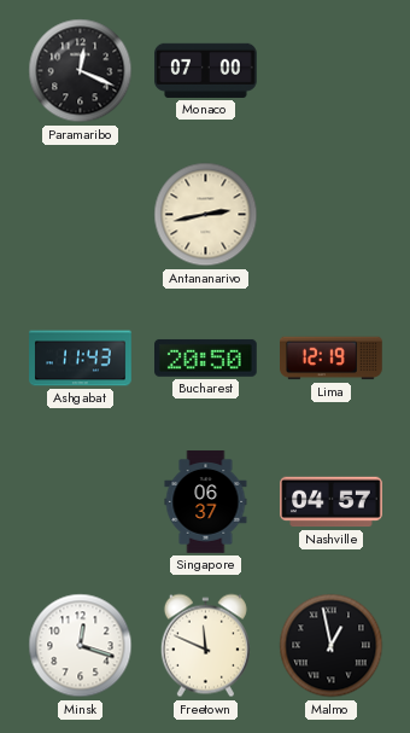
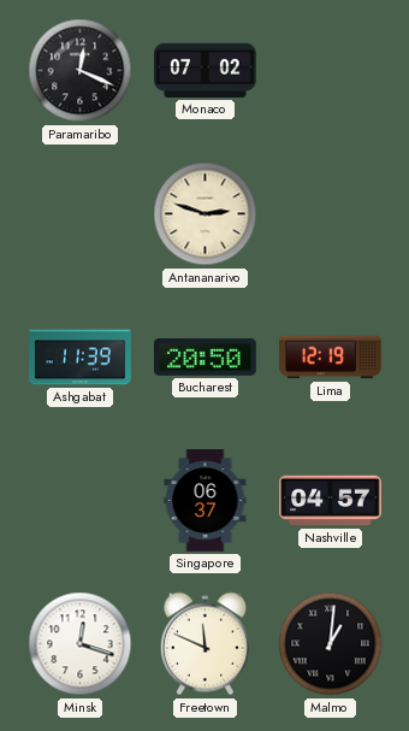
Monaco: 07:00 -> 07:02 (206, 70)
Antananarivo: 2:43 -> 2:48 (206, 214)
Ashgabat: 11:43 -> 11:39 (81, 358)
Malmo: 12:58 -> 1:01 (331, 644)
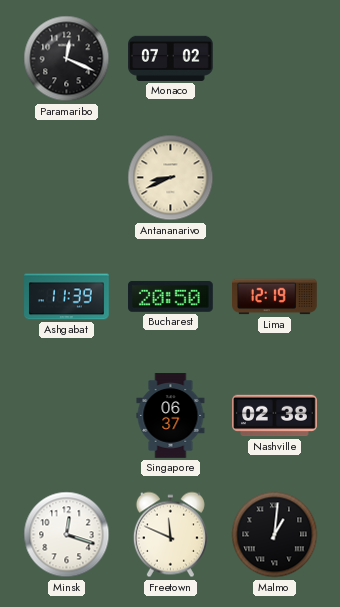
Antananarivo: 2:48 -> 8:41 (171, 178)
Nashville: 04:57 -> 02:38 (275, 416)
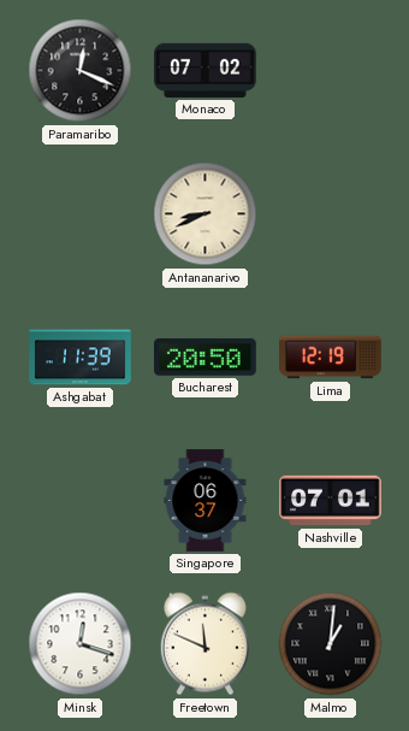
Nashville: 02:38 -> 07:01 (331, 501)
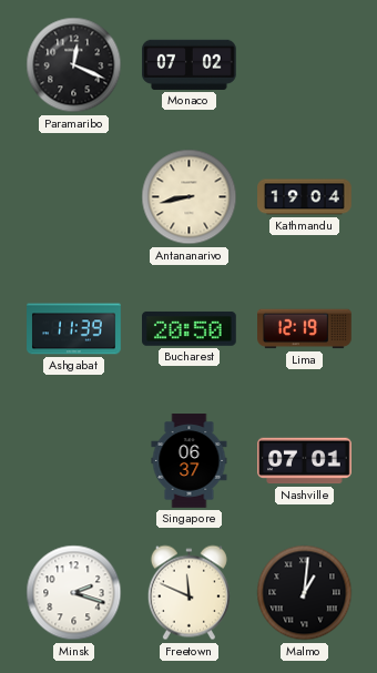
Antananarivo: 8:41 -> 8:43 (190, 197)
Kathmandu: none -> 19:04 (305, 197)
Minsk: 12:18 -> 2:18 (74, 593)
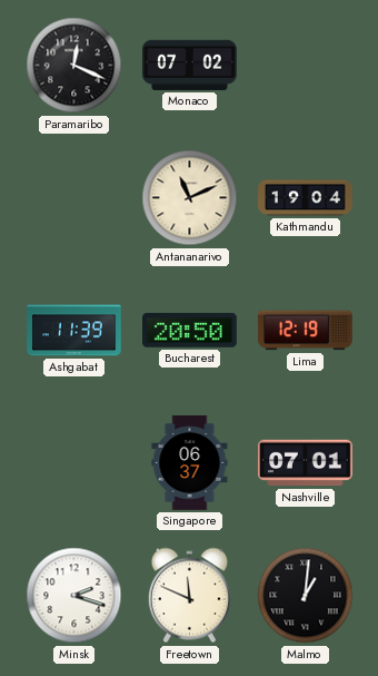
Antananarivo: 8:43 -> 11:11 (190, 198)
